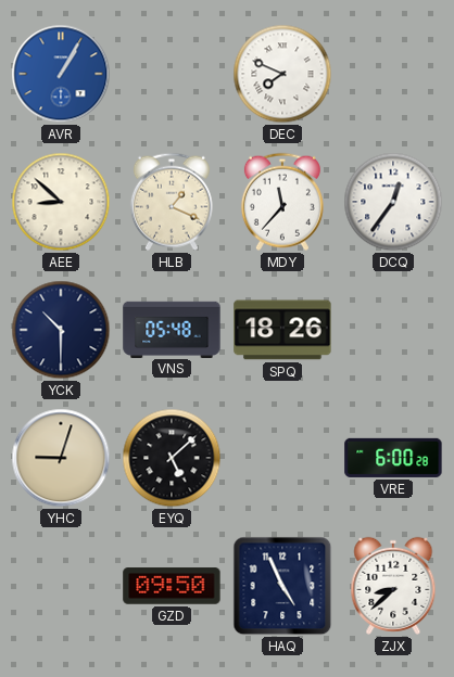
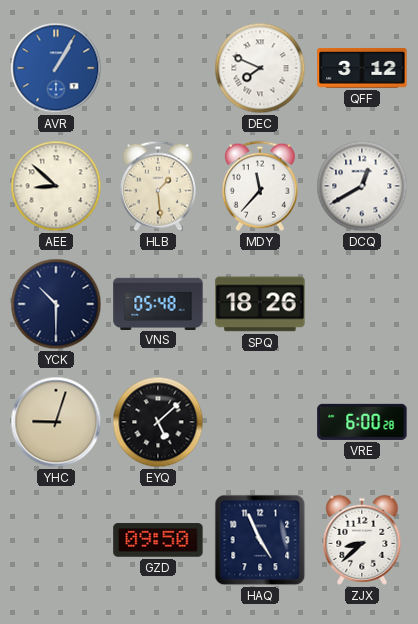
QFF: none -> 3:12 (362, 68)
HLB: 1:19 -> 1:29 (158, 186)
DCQ: 12:36 -> 12:40 (362, 186)
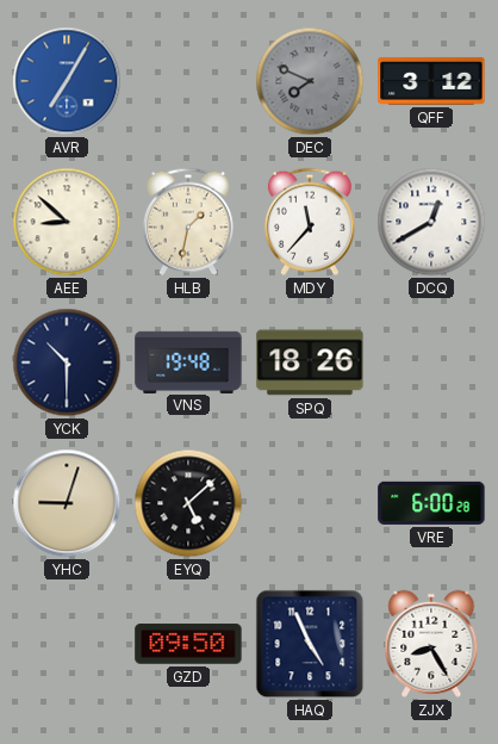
AVR: 1:05 -> 7:05 (67, 81)
DEC dial: white -> grey (310, 81)
HLB: 1:29 -> 1:32 (188, 222)
VNS: 05:48 -> 19:48 (188, 361)
ZJX: 8:38 -> 8:25 (431, 644)
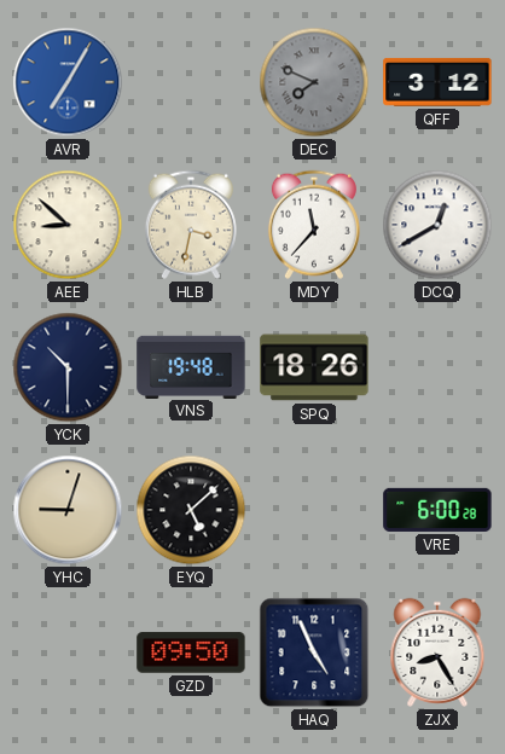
HLB: 1:32 -> 3:32 (191, 225)
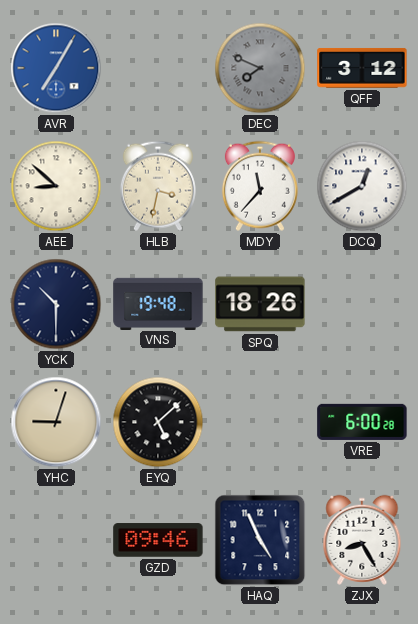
GZD: 09:50 -> 09:46 (158, 540)
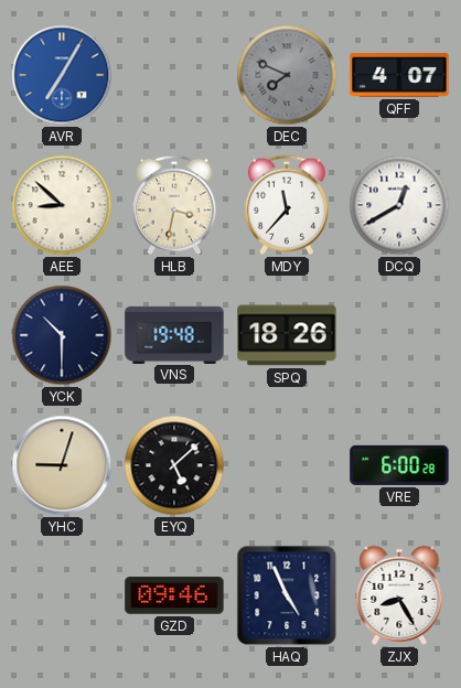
QFF: 3:12 -> 4:07 (399, 75)
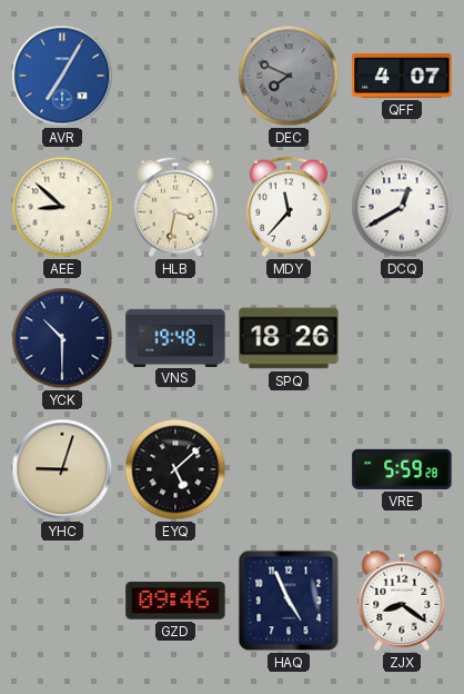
VRE: 6:00 -> 5:59 (402, 469)
ZJX: 8:25 -> 8:21 (402, 601)
